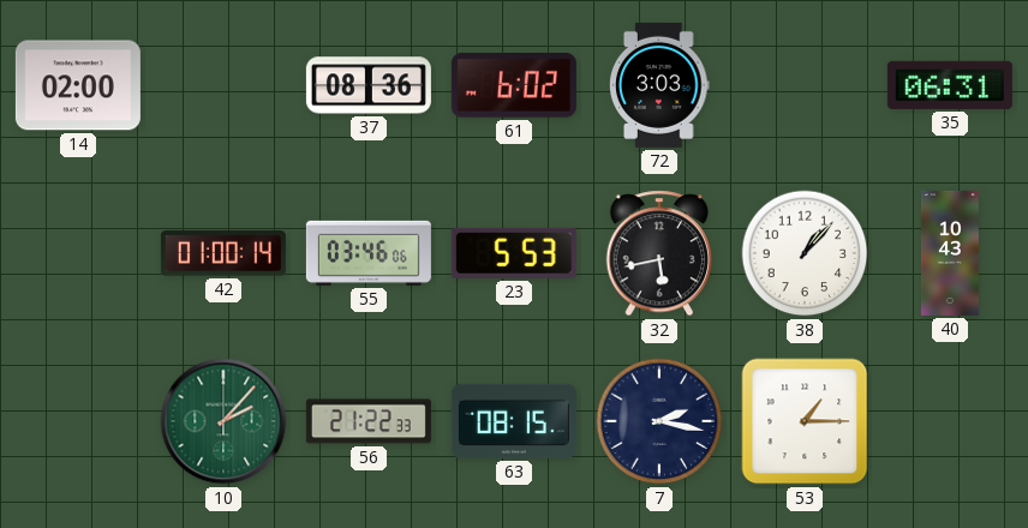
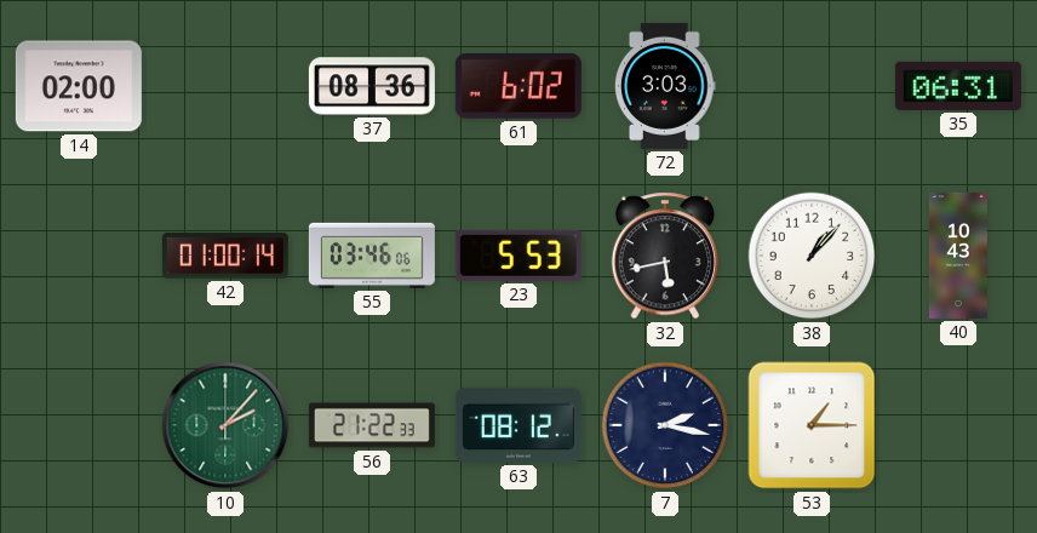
63: 08:15 -> 08:12 (518, 425)
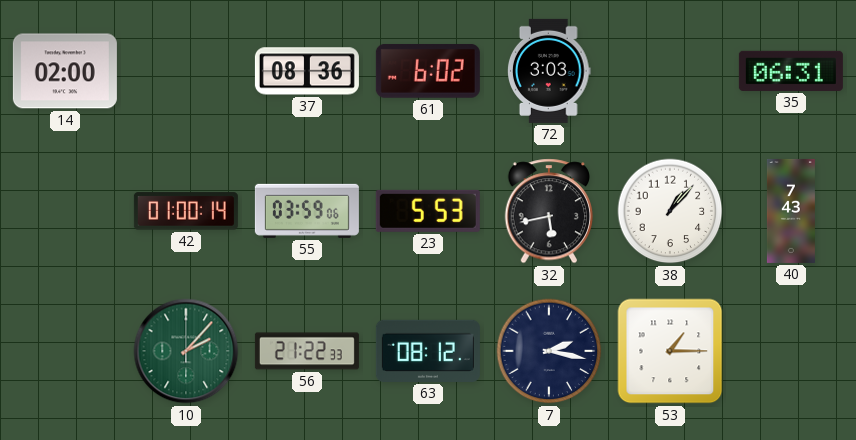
55: 03:46 -> 03:59 (307, 211)
40: 10:43 -> 7:43 (791, 211)
